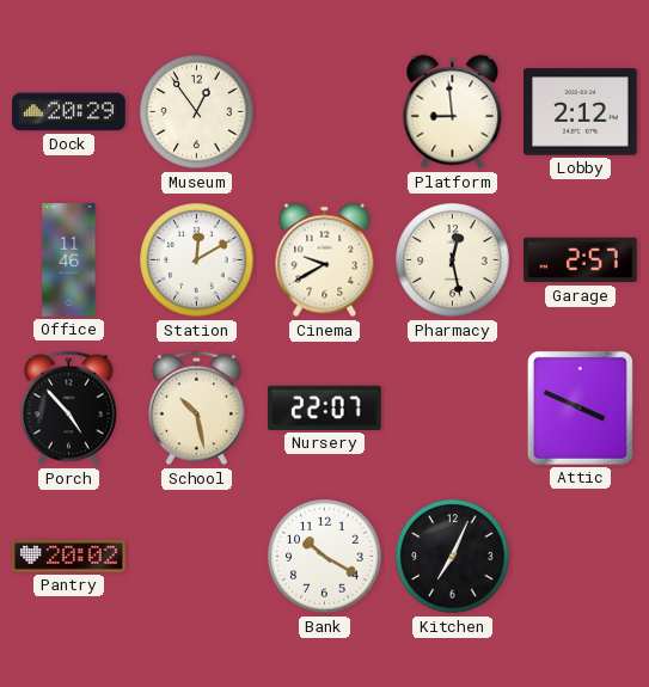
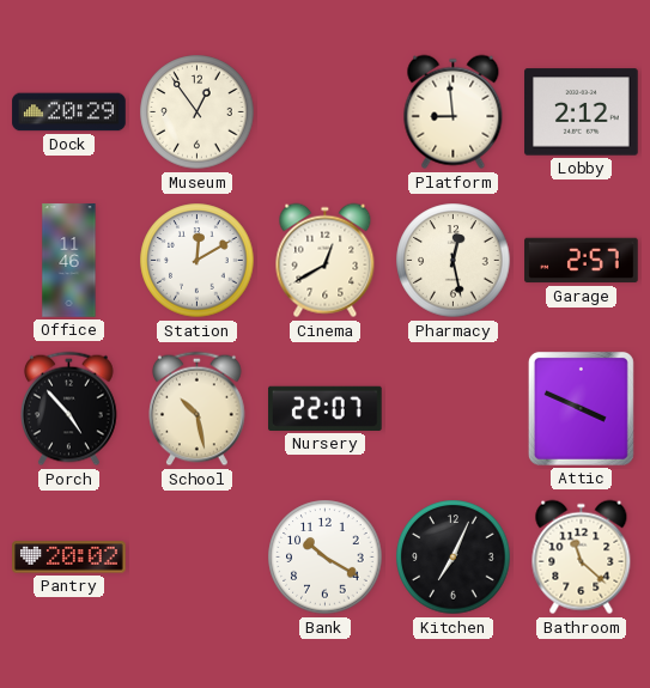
Cinema: 9:40 -> 12:40 (326, 261)
Bathroom: none -> 11:22 (582, 558)
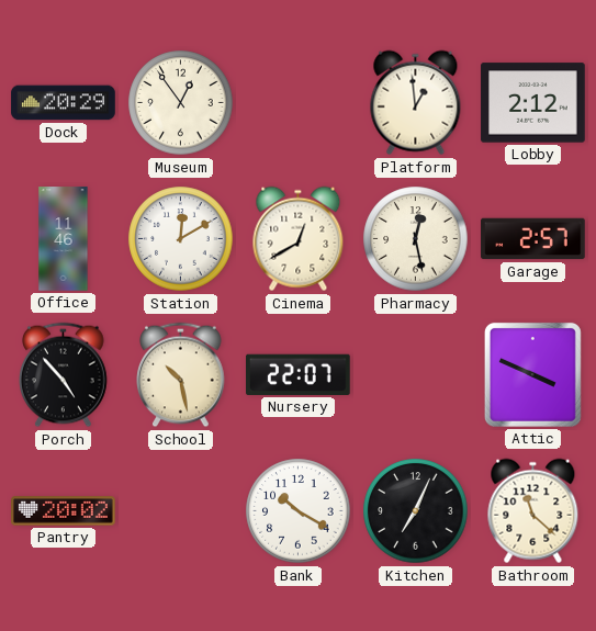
Platform: 8:59 -> 12:59 (416, 103)
